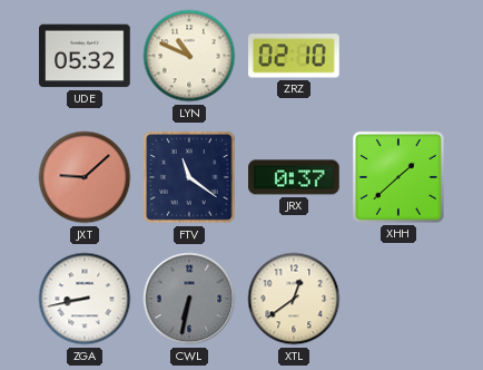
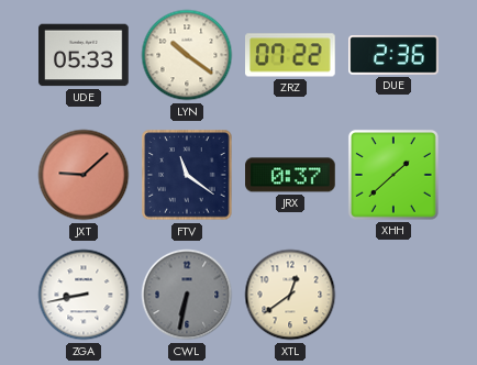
UDE: 05:32 -> 05:33 (84, 55)
LYN: 10:49 -> 10:21 (187, 55)
ZRZ: 02:10 -> 07:22 (291, 55)
DUE: none -> 2:36 (393, 55)
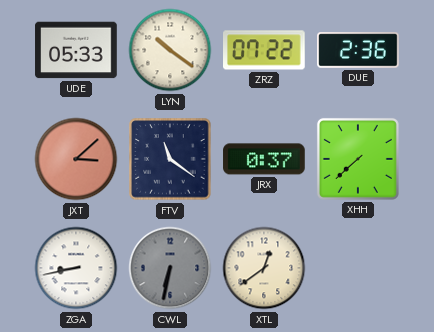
JXT: 9:08 -> 3:08 (76, 159)
XHH: 1:38 -> 7:38 (358, 159)
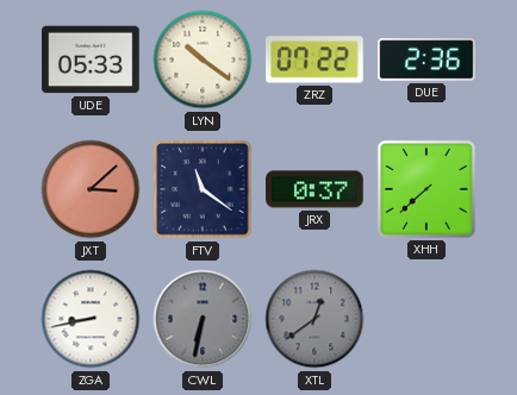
XTL dial: cream -> grey (314, 319)
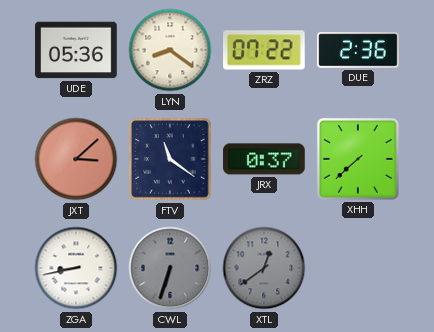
UDE: 05:33 -> 05:36 (76, 50)
LYN: 10:21 -> 8:21 (170, 50)
CWL: 6:32 -> 6:33 (170, 268)
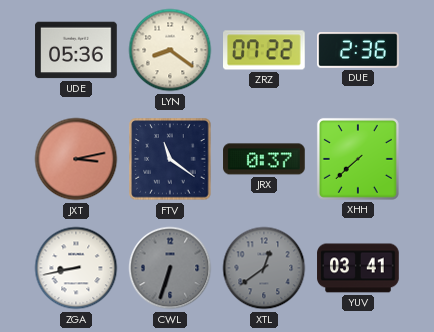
JXT: 3:08 -> 3:13 (76, 159)
YUV: none -> 03:41 (358, 268)
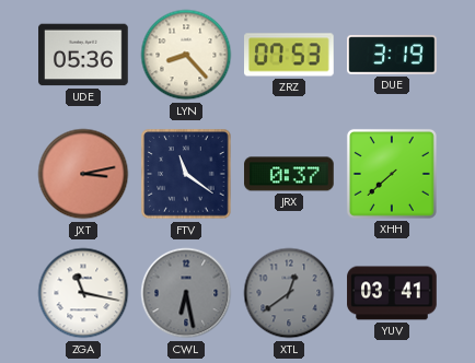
LYN: 8:21 -> 8:23 (186, 55)
ZRZ: 07:22 -> 07:53 (290, 55)
DUE: 2:36 -> 3:19 (392, 55)
ZGA: 8:43 -> 11:17 (83, 293)
CWL: 6:33 -> 6:28 (186, 293)
